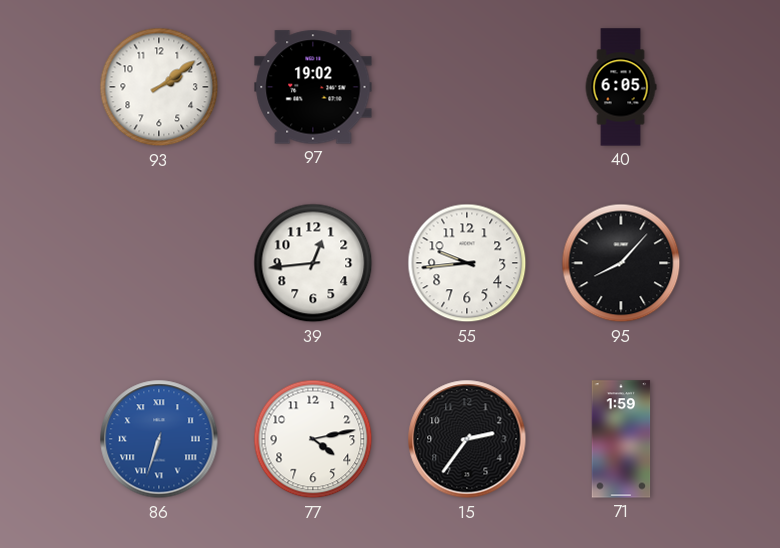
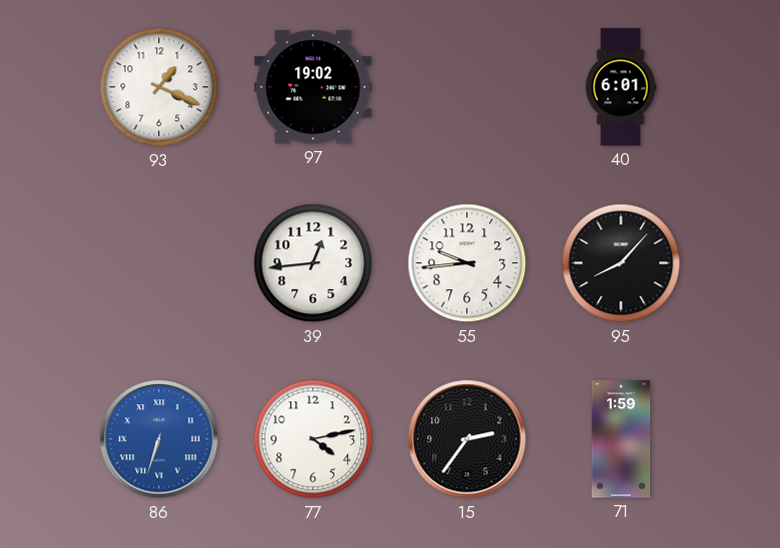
93: 2:09 -> 1:19 (159, 87)
40: 6:05 -> 6:01 (621, 87)
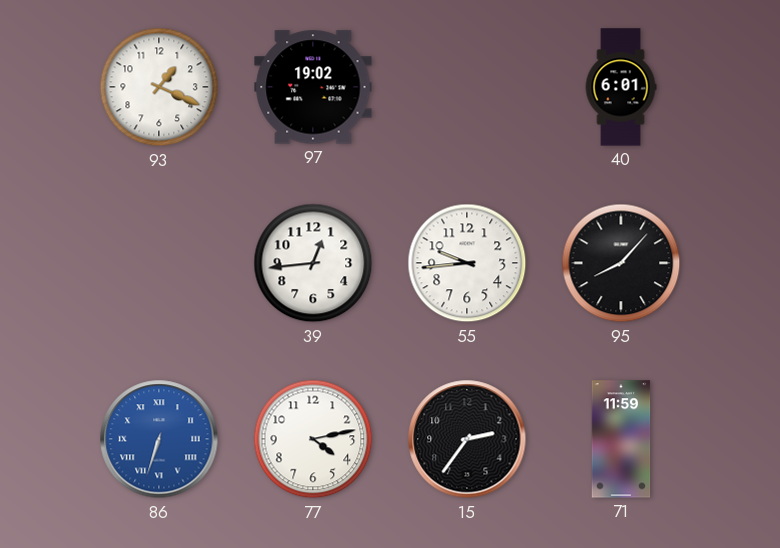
71: 1:59 -> 11:59 (621, 439)
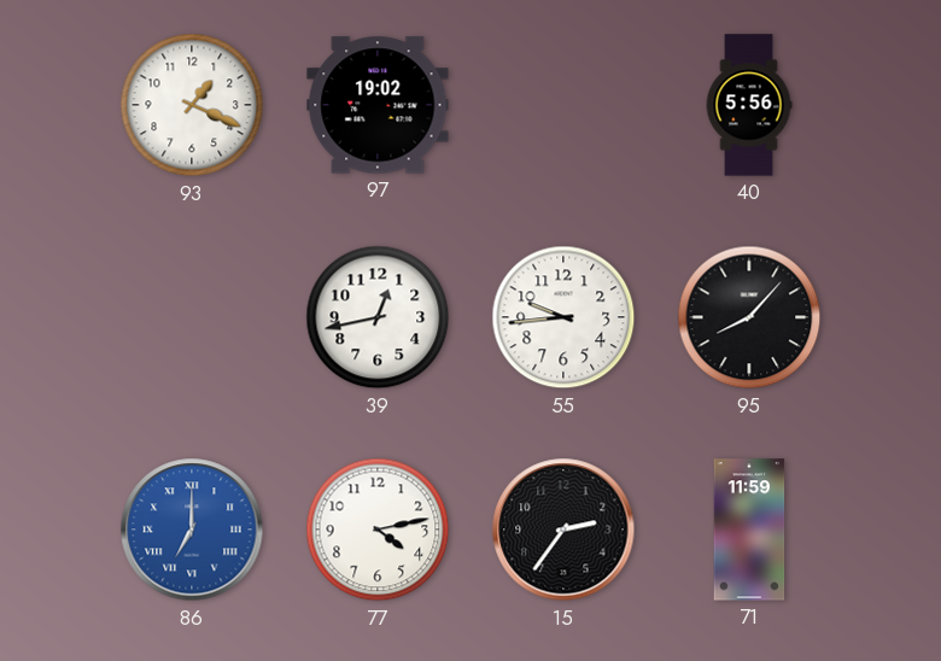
40: 6:01 -> 5:56 (749, 105)
39: 12:44 -> 12:43 (378, 317)
86: 6:33 -> 7:00 (192, 530)
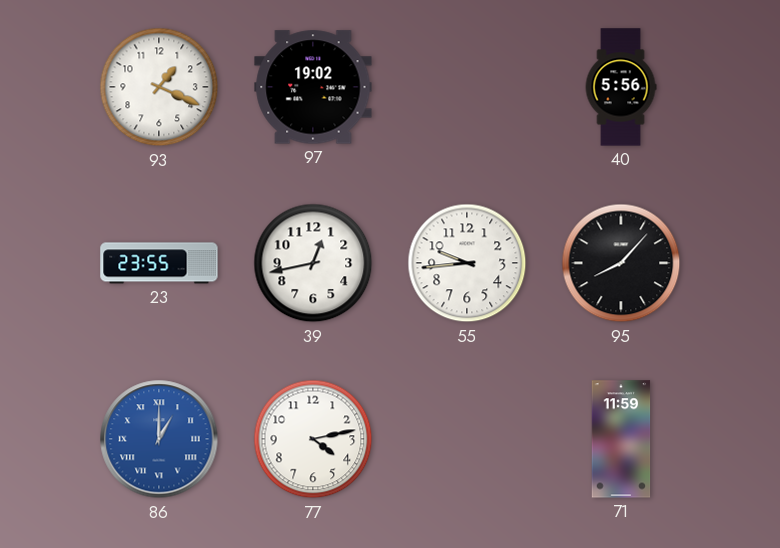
23: none -> 23:55 (159, 263)
86: 7:00 -> 1:00 (159, 439)
15: 2:36 -> none (563, 530)
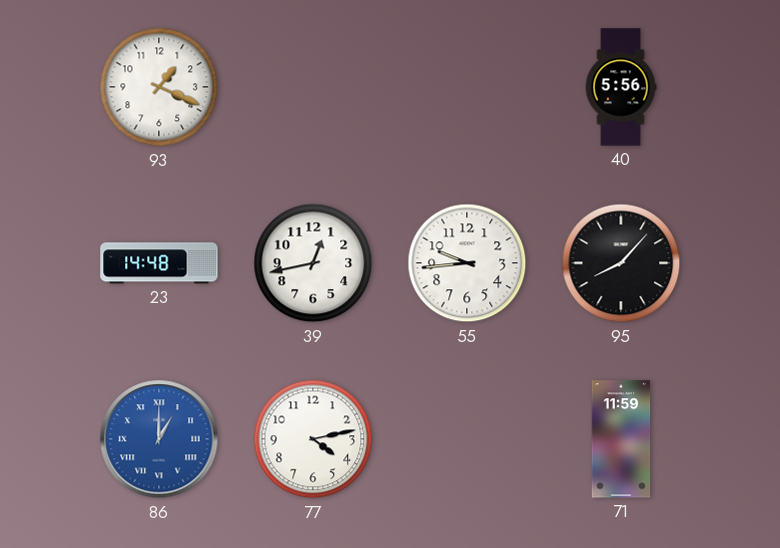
97: 19:02 -> none (313, 87)
23: 23:55 -> 14:48 (159, 263)
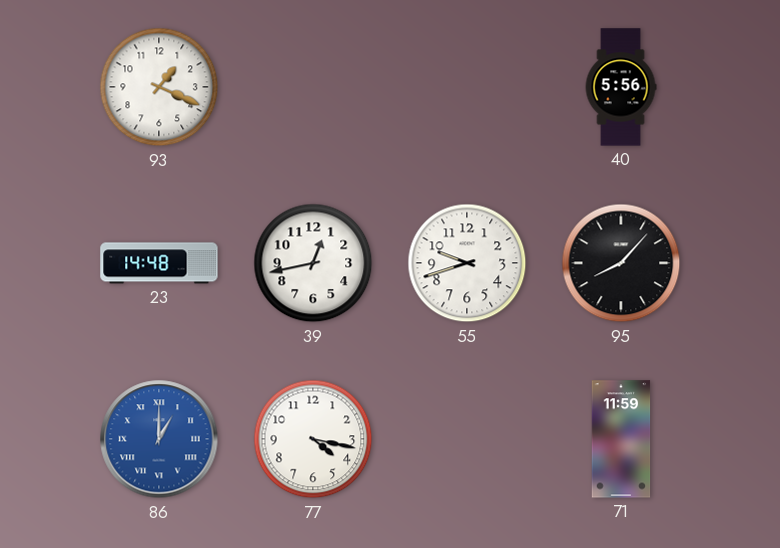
55: 9:44 -> 9:42 (467, 263)
77: 4:13 -> 4:17 (313, 439)
